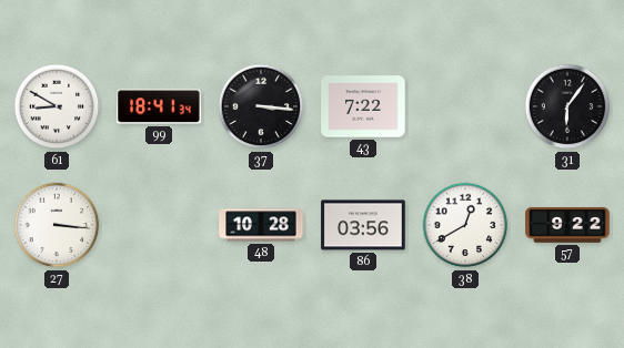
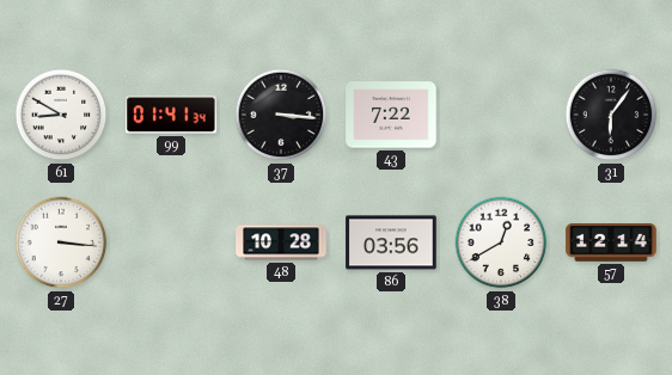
99: 18:41 -> 01:41 (171, 115)
57: 9:22 -> 12:14 (611, 244)
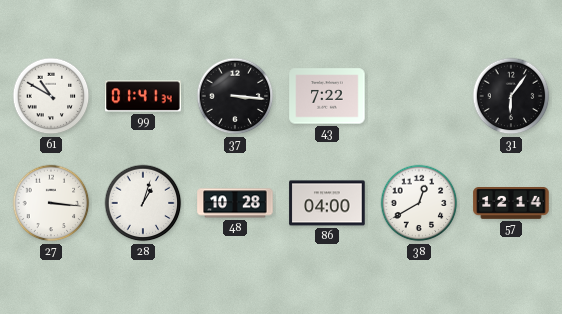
61: 8:50 -> 10:50 (51, 96)
28: none -> 1:03 (143, 203)
86: 03:56 -> 04:00 (327, 203)
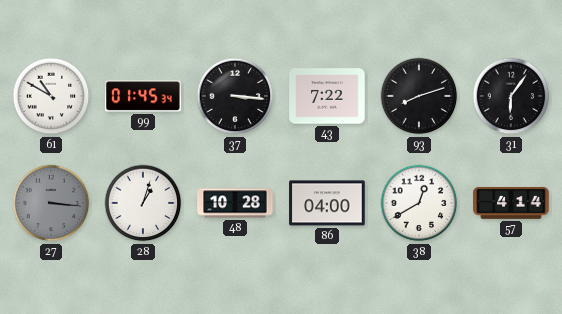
99: 01:41 -> 01:45 (143, 96)
93: none -> 8:12 (419, 96)
27 dial: white -> grey (51, 203)
57: 12:14 -> 4:14 (511, 204)
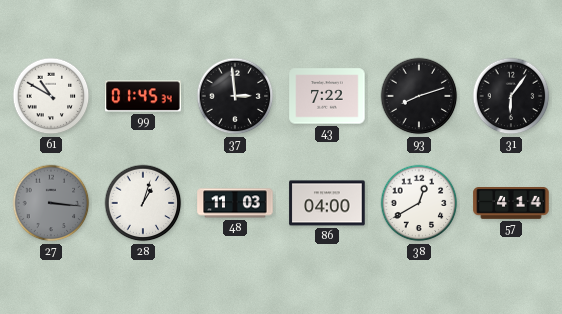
37: 3:16 -> 2:59 (235, 96)
48: 10:28 -> 11:03 (235, 203)
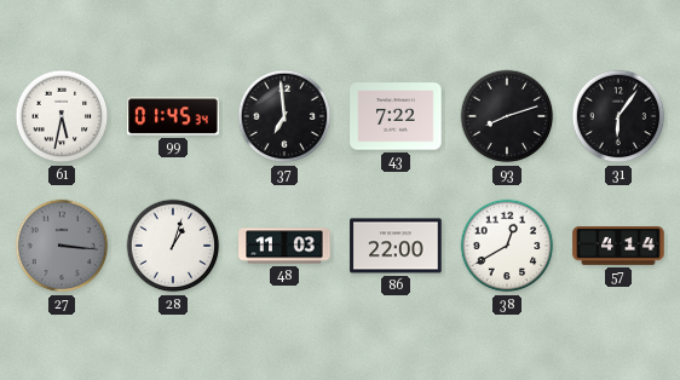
61: 10:50 -> 5:32 (62, 116)
37: 2:59 -> 6:59 (284, 116)
86: 04:00 -> 22:00 (396, 246)
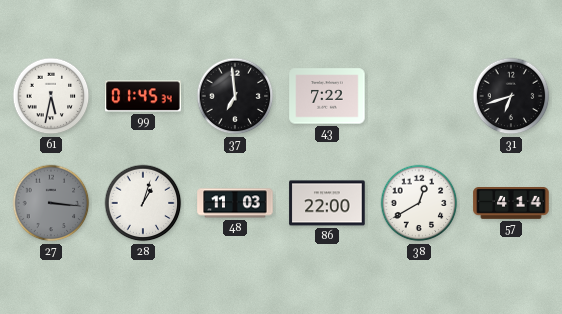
93: 8:12 -> none (507, 116)
31: 6:06 -> 6:42 (511, 96)
